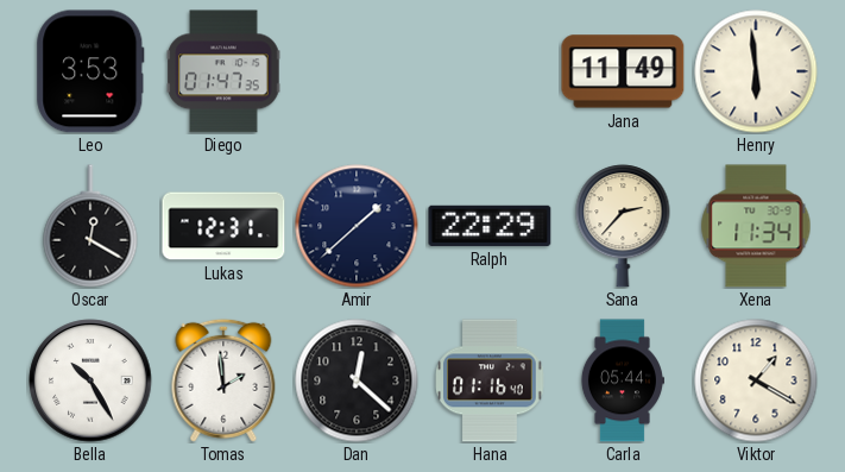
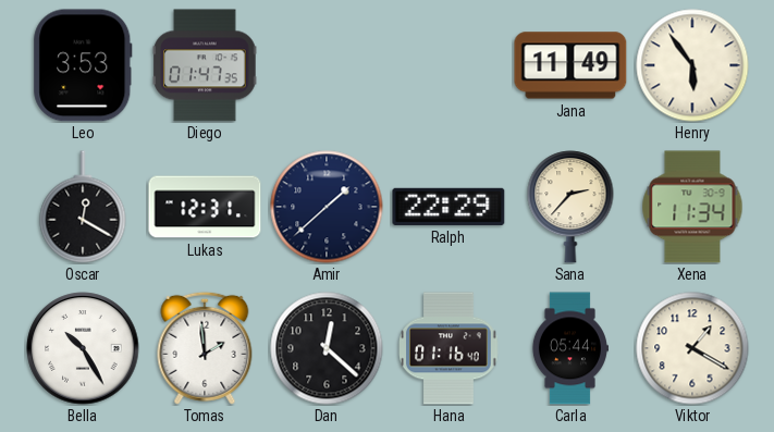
Henry: 5:59 -> 5:54 (692, 65)
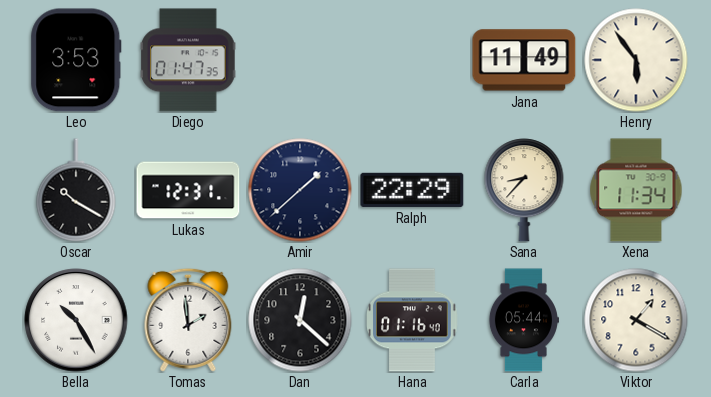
Oscar: 12:20 -> 10:20 (76, 190)
Sana: 2:37 -> 8:37 (524, 190)
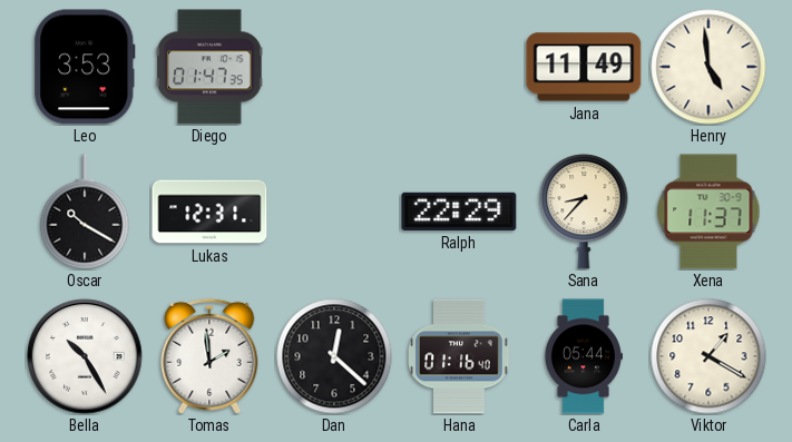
Henry: 5:54 -> 4:59 (708, 67)
Amir: 1:38 -> none (300, 190)
Xena: 11:34 -> 11:37 (708, 212)
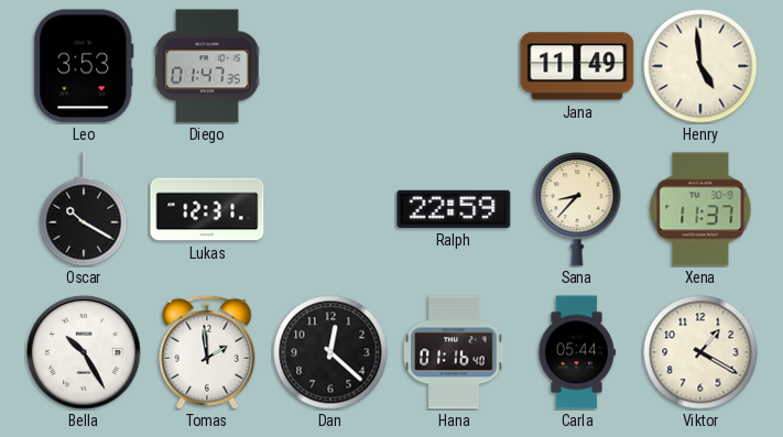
Ralph: 22:29 -> 22:59 (454, 209)
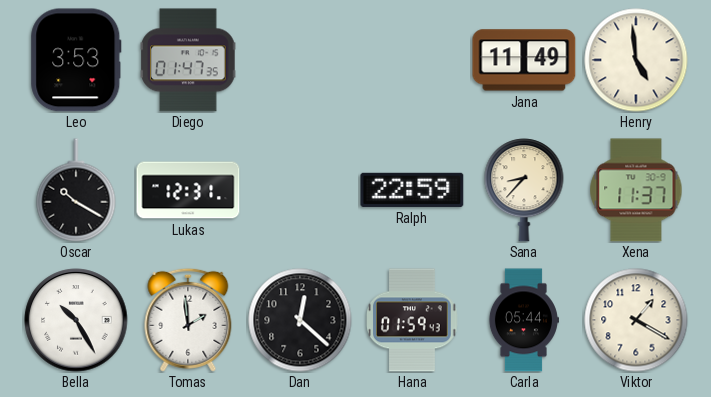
Hana: 01:16 -> 01:59 (413, 320)
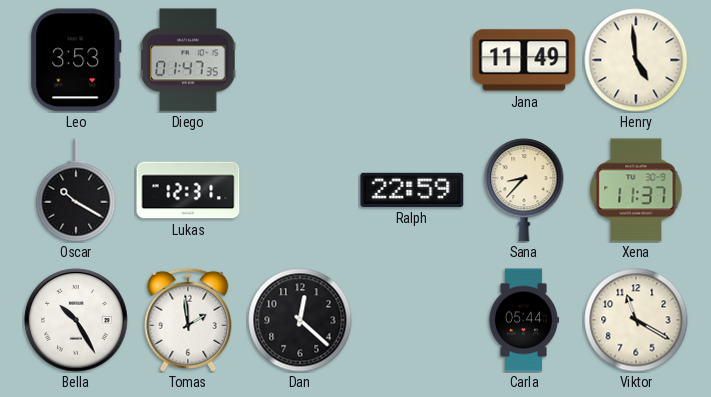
Hana: 01:59 -> none (413, 320)
Viktor: 1:20 -> 11:20 (636, 320)
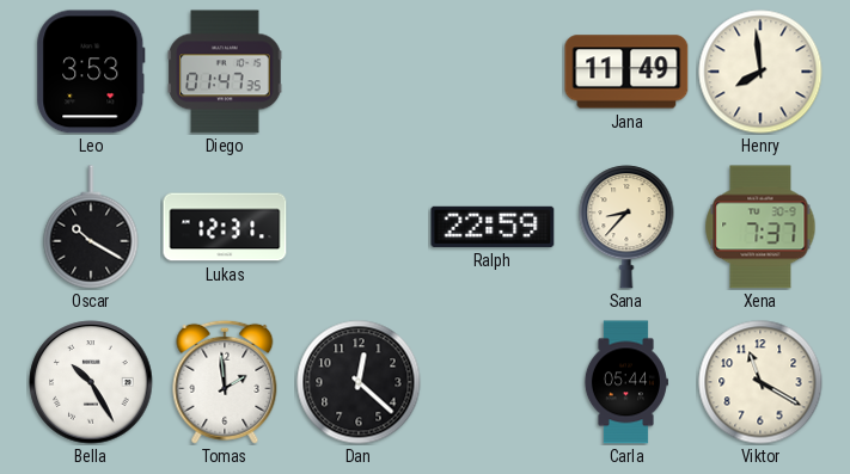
Henry: 4:59 -> 7:59 (760, 72)
Xena: 11:37 -> 7:37 (760, 227)
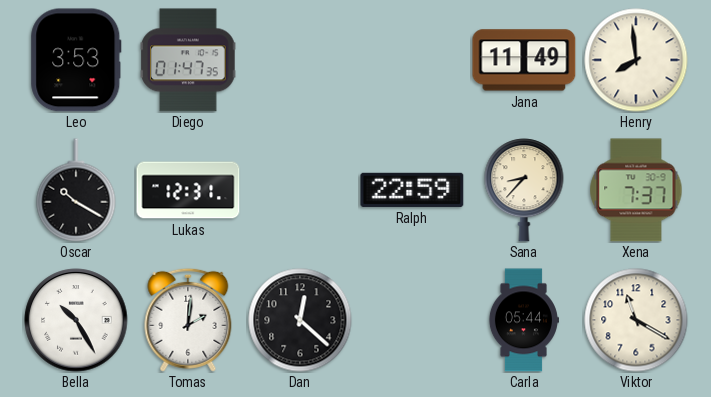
Tomas: 1:59 -> 2:01 (188, 320)
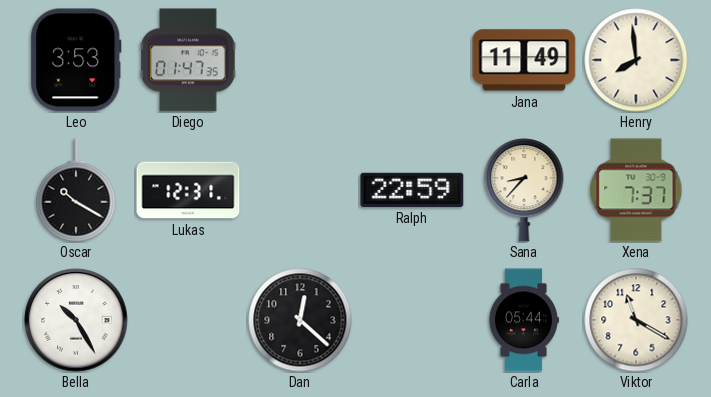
Tomas: 2:01 -> none (188, 320)
